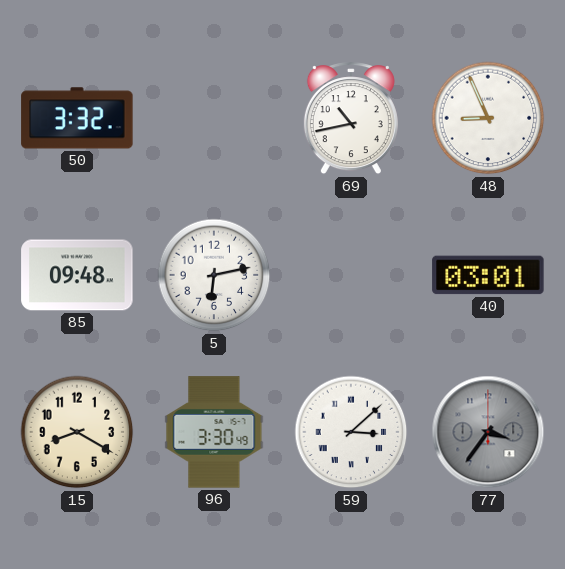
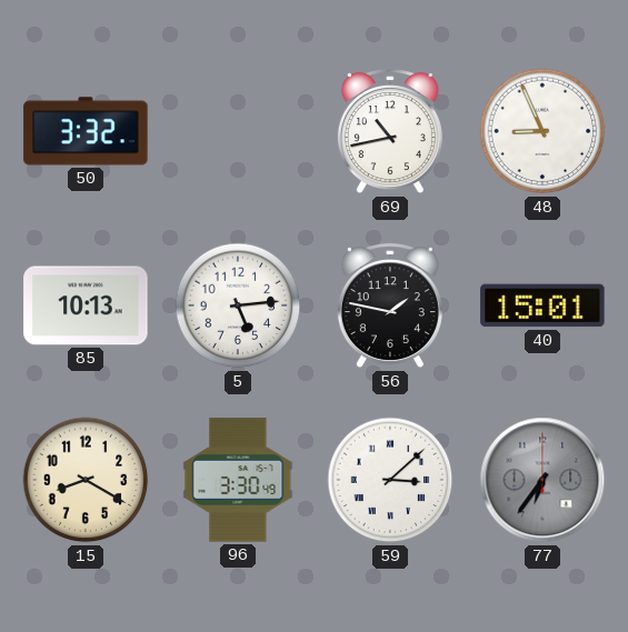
85: 09:48 -> 10:13 (86, 305)
5: 6:13 -> 5:14 (238, 305)
56: none -> 1:47 (390, 307)
40: 03:01 -> 15:01 (542, 305)
77: 3:36 -> 6:36 (542, 480)
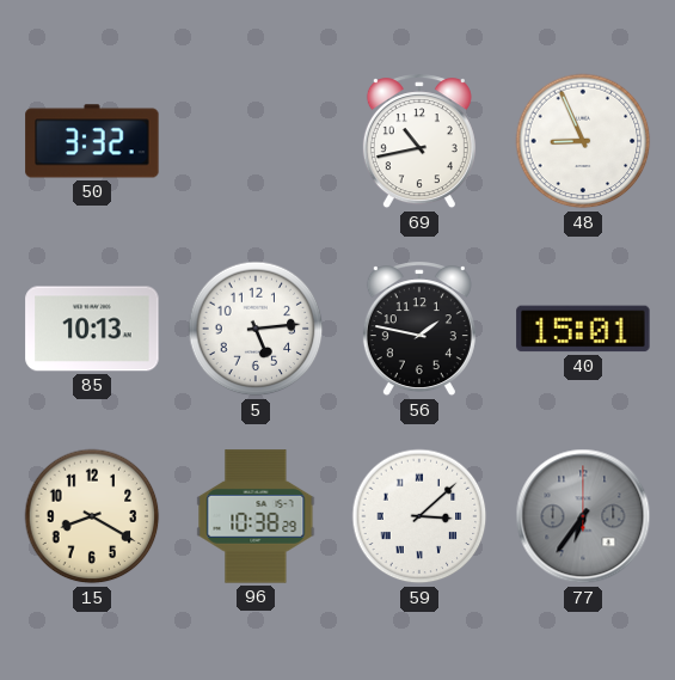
96: 3:30 -> 10:38 (256, 516)
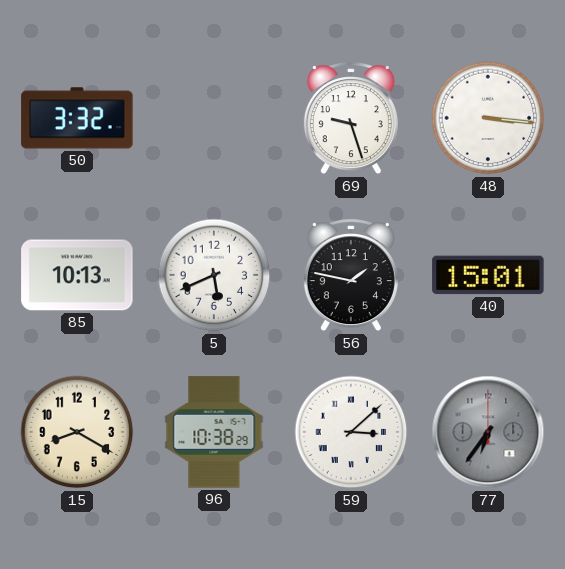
69: 10:43 -> 9:27 (351, 119)
48: 8:56 -> 3:16 (488, 118)
5: 5:14 -> 5:41 (214, 275)
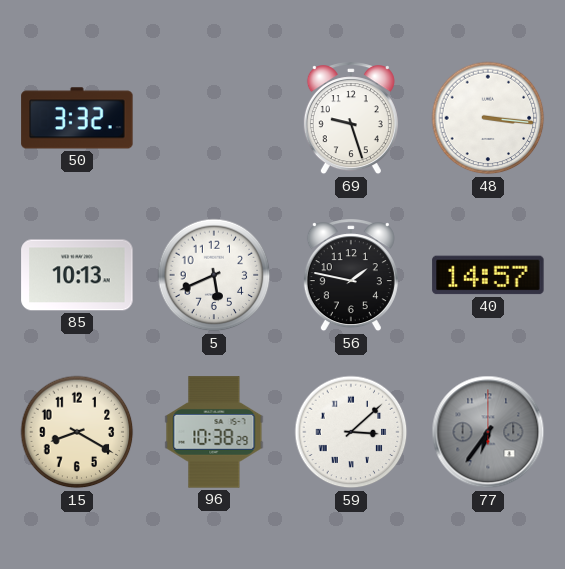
40: 15:01 -> 14:57 (488, 275)
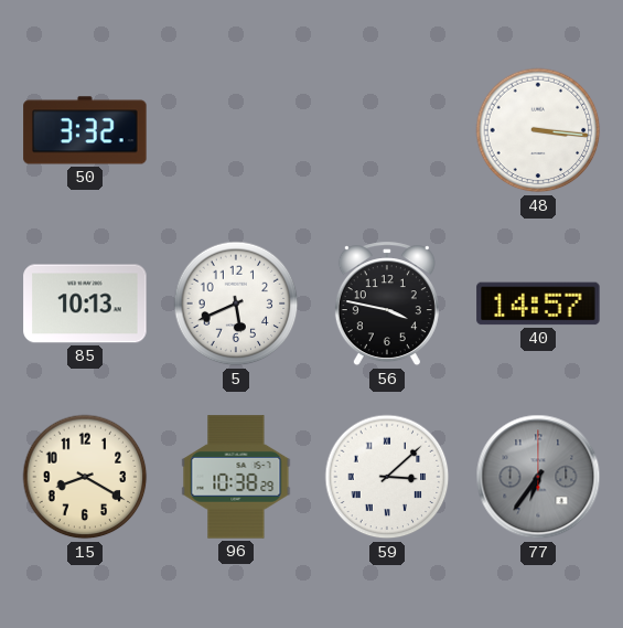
69: 9:27 -> none (351, 119)
56: 1:47 -> 3:47 (387, 305)
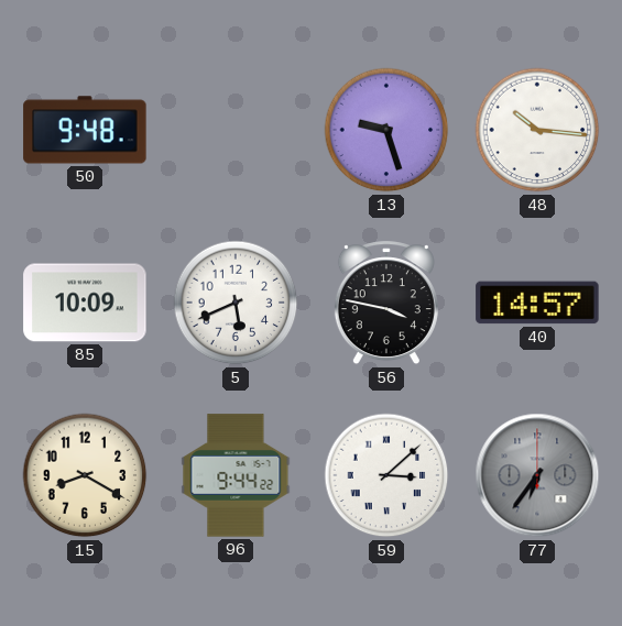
50: 3:32 -> 9:48 (85, 130)
13: none -> 9:27 (386, 130)
48: 3:16 -> 10:16 (537, 130)
85: 10:13 -> 10:09 (85, 303)
96: 10:38 -> 9:44 (236, 475)
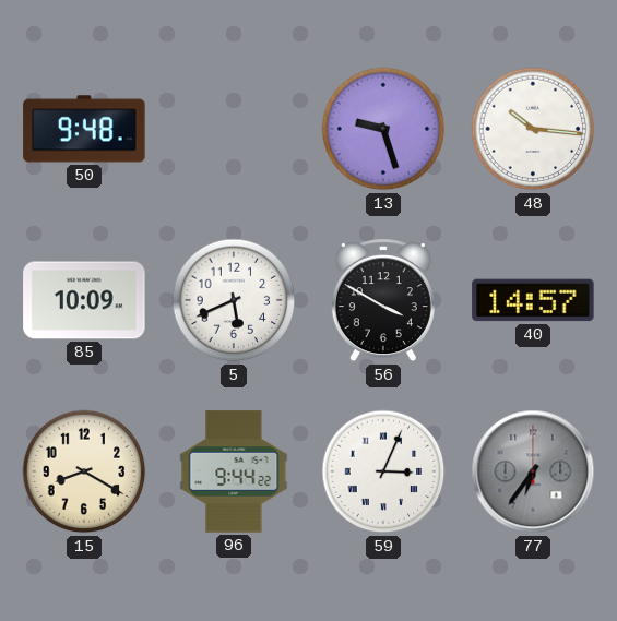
56: 3:47 -> 3:50 (383, 301)
59: 3:08 -> 3:04 (383, 471)
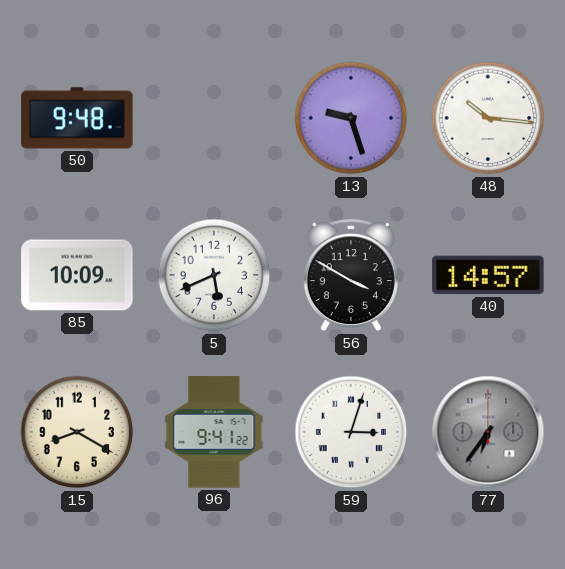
96: 9:44 -> 9:41 (214, 432)
59: 3:04 -> 3:03 (351, 432)
